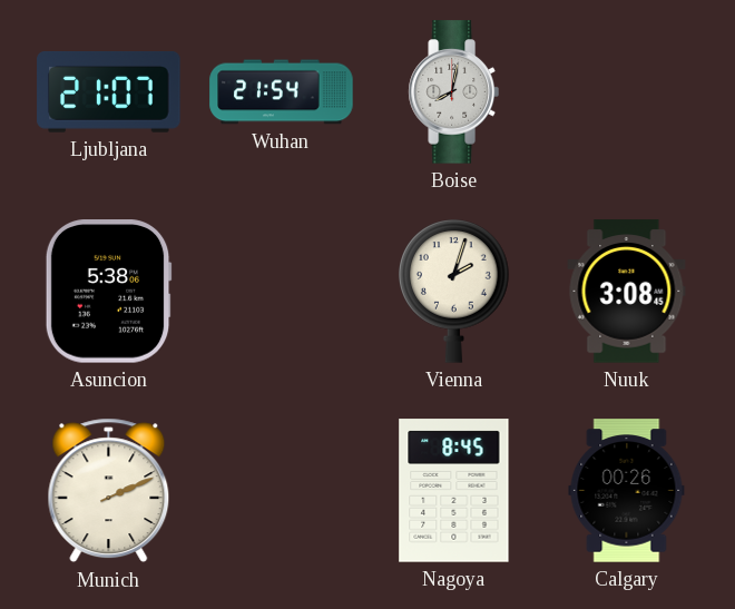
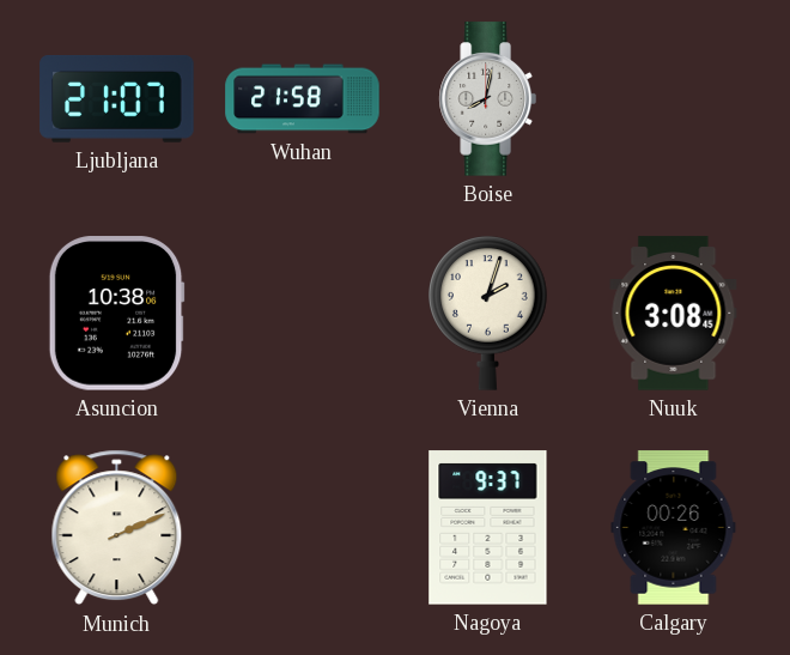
Wuhan: 21:54 -> 21:58 (303, 99)
Asuncion: 5:38 -> 10:38 (116, 314)
Nagoya: 8:45 -> 9:37 (488, 528)
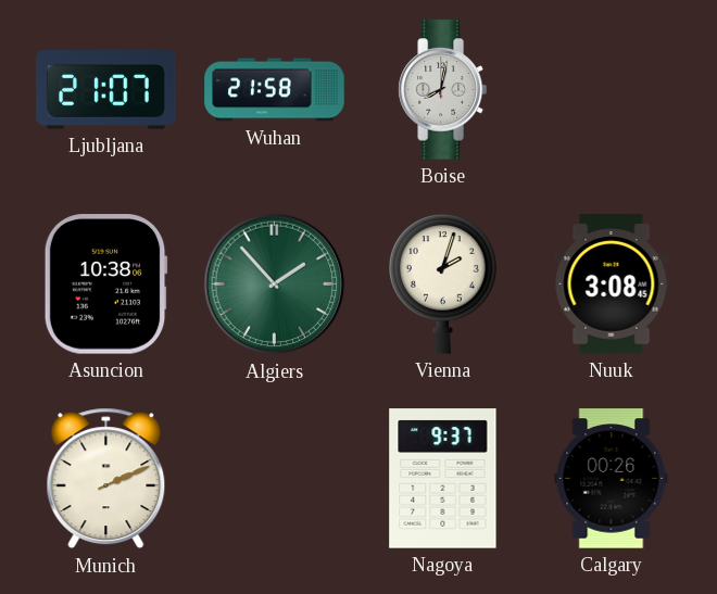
Algiers: none -> 1:53 (275, 285)
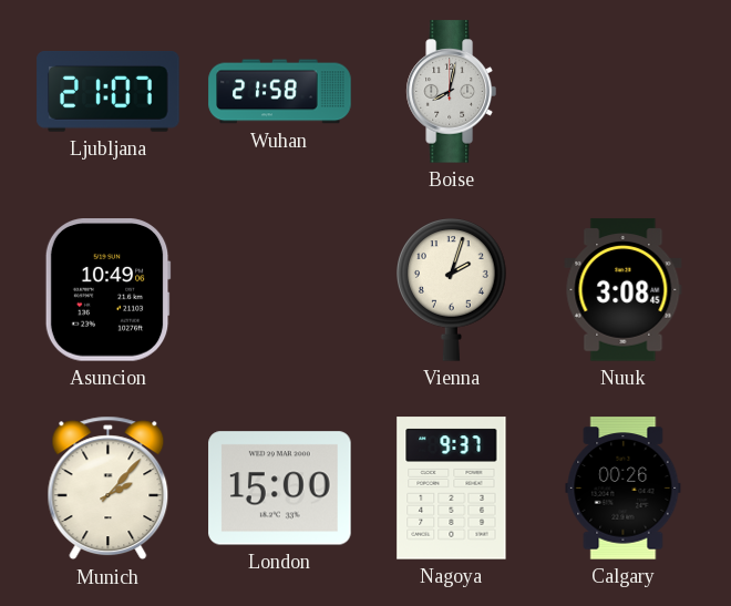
Asuncion: 10:38 -> 10:49 (107, 290)
Algiers: 1:53 -> none (275, 285)
Munich: 2:11 -> 2:07 (109, 489)
London: none -> 15:00 (280, 489)
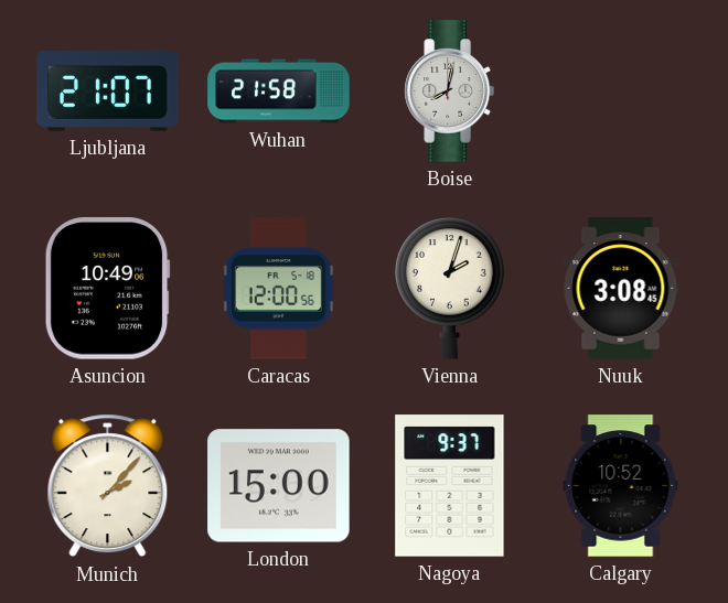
Caracas: none -> 12:00 (278, 289)
Calgary: 00:26 -> 10:52 (621, 486)
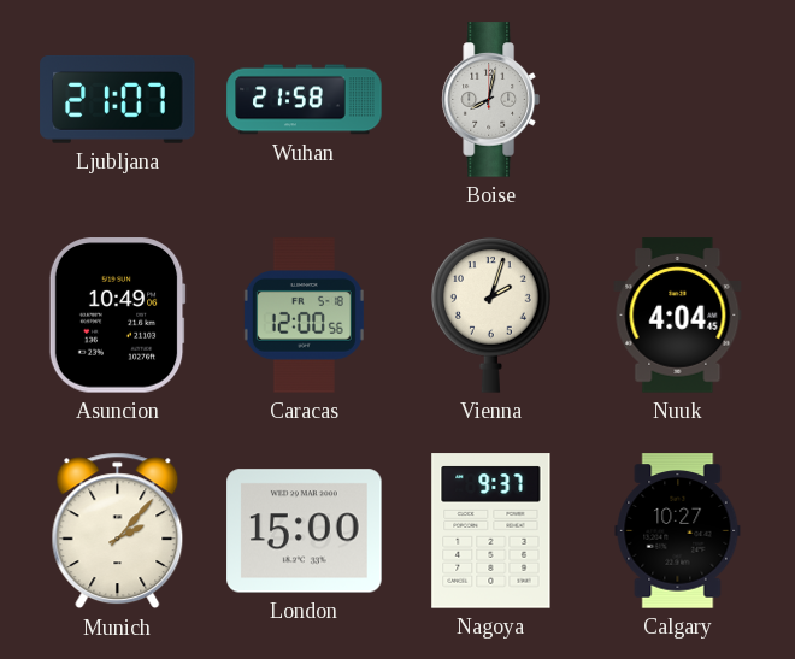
Nuuk: 3:08 -> 4:04 (678, 316)
Calgary: 10:52 -> 10:27 (678, 531)
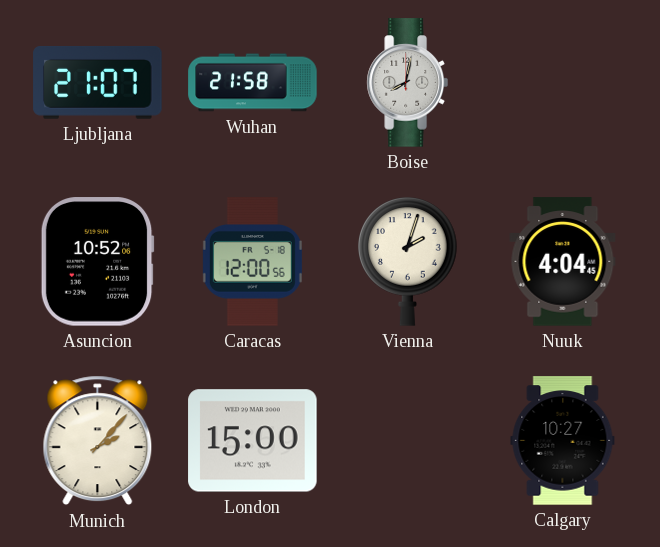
Asuncion: 10:49 -> 10:52 (97, 262)
Nagoya: 9:37 -> none (491, 531)
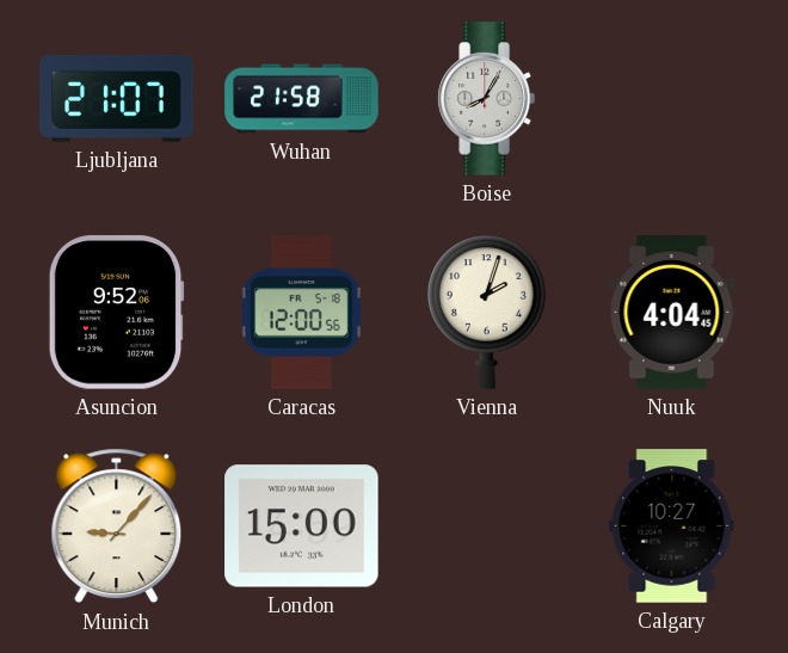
Boise: 8:02 -> 8:05 (486, 99)
Asuncion: 10:52 -> 9:52 (116, 313)
Munich: 2:07 -> 9:07 (117, 526)
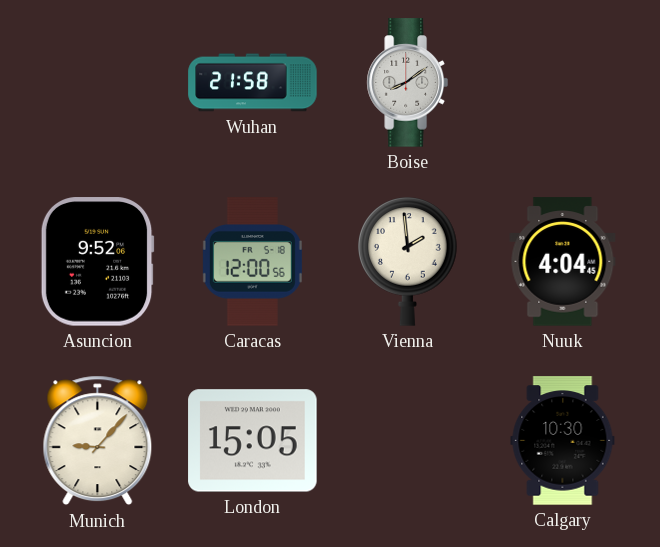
Ljubljana: 21:07 -> none (117, 99)
Boise: 8:05 -> 8:09 (407, 83)
Vienna: 2:03 -> 1:59 (408, 262)
London: 15:00 -> 15:05 (253, 441)
Calgary: 10:27 -> 10:30 (563, 441)
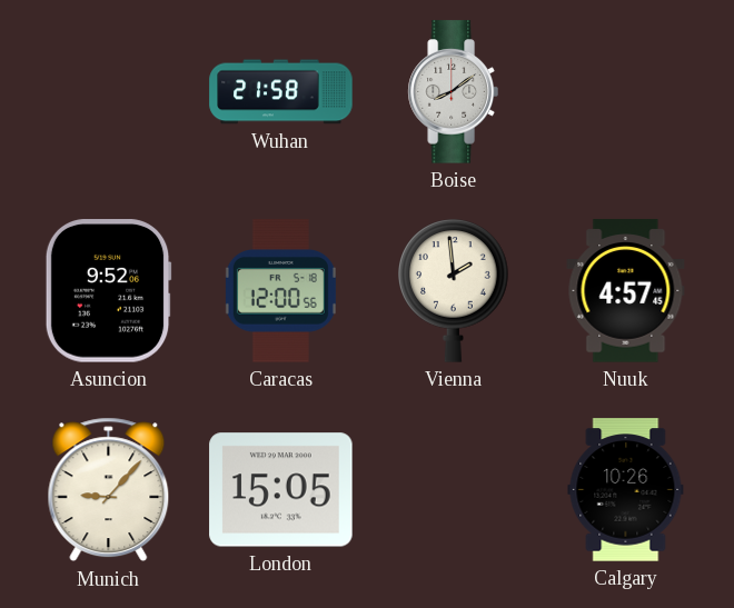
Nuuk: 4:04 -> 4:57 (626, 291)
Calgary: 10:30 -> 10:26 (626, 490)
